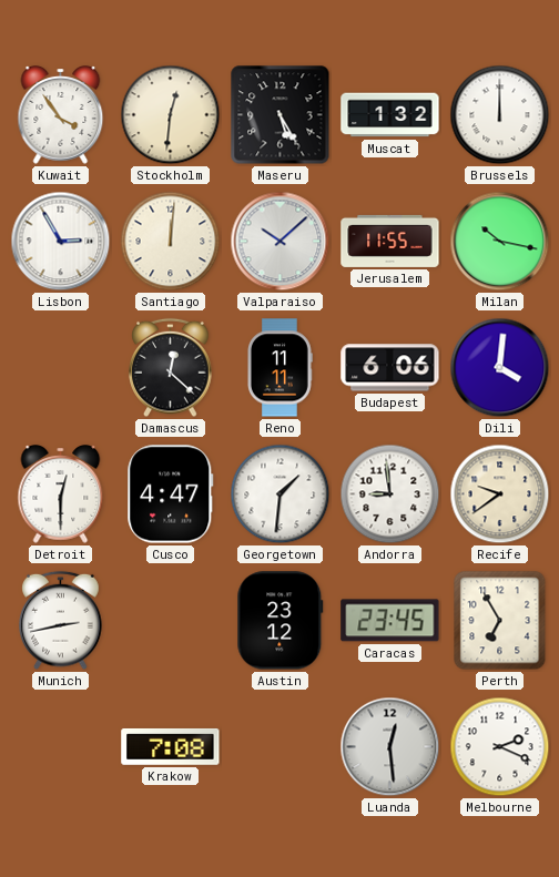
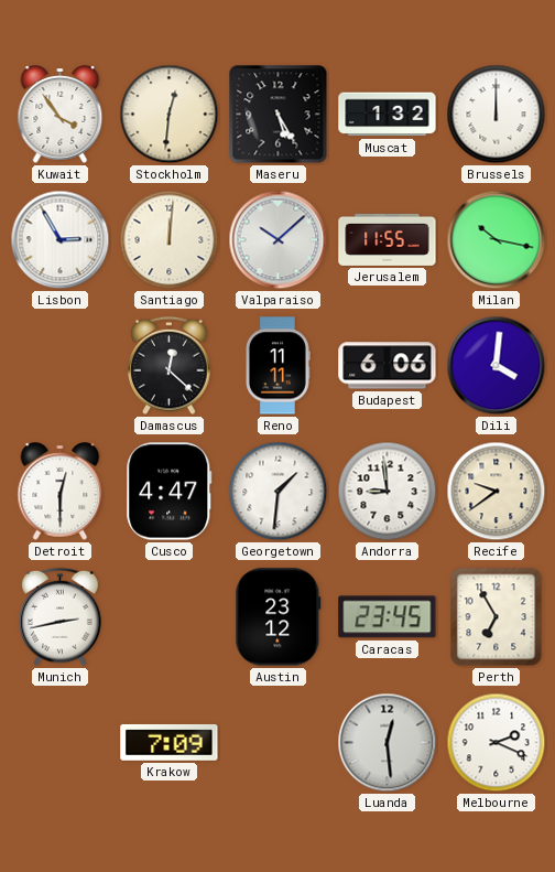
Krakow: 7:08 -> 7:09 (170, 742)
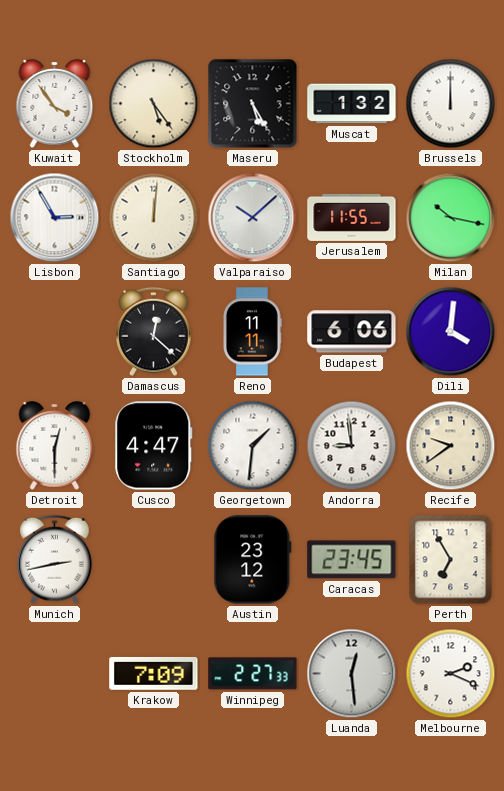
Stockholm: 12:31 -> 5:24 (154, 104)
Winnipeg: none -> 2:27 (253, 674)
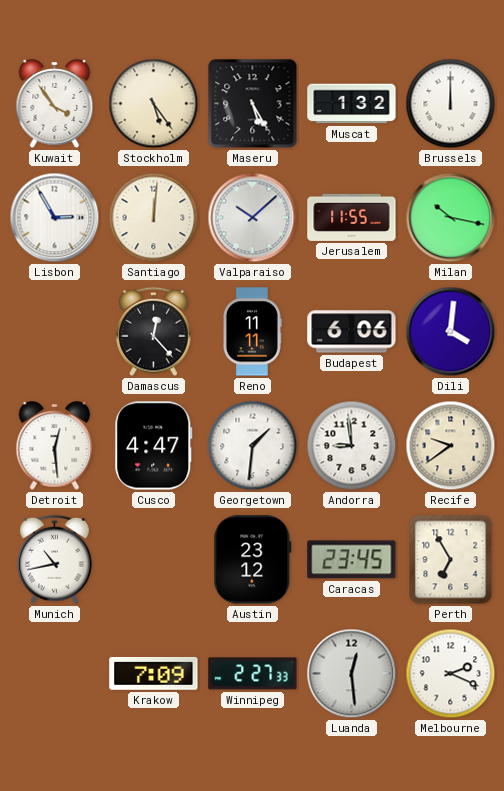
Damascus: 12:22 -> 12:23 (154, 332)
Detroit: 12:30 -> 12:29 (55, 446)
Munich: 2:43 -> 10:43 (55, 560)
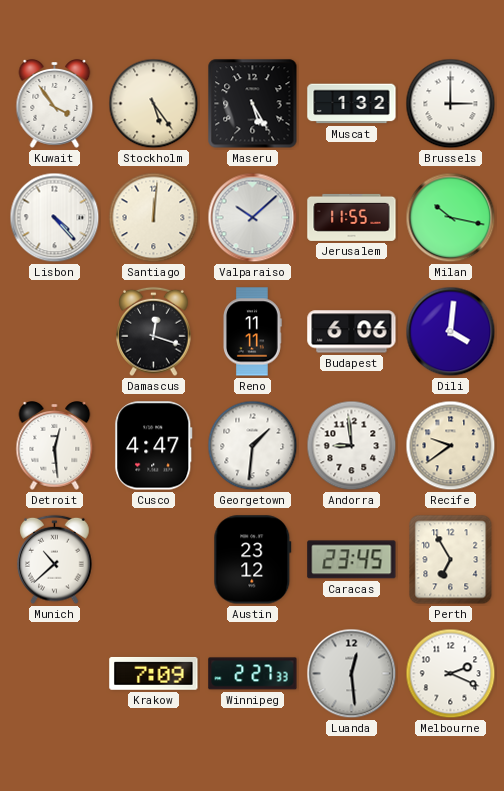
Brussels: 12:00 -> 3:00 (451, 104)
Lisbon: 2:55 -> 4:23 (55, 218)
Damascus: 12:23 -> 12:18 (154, 332)
Munich: 10:43 -> 10:38 (55, 560)
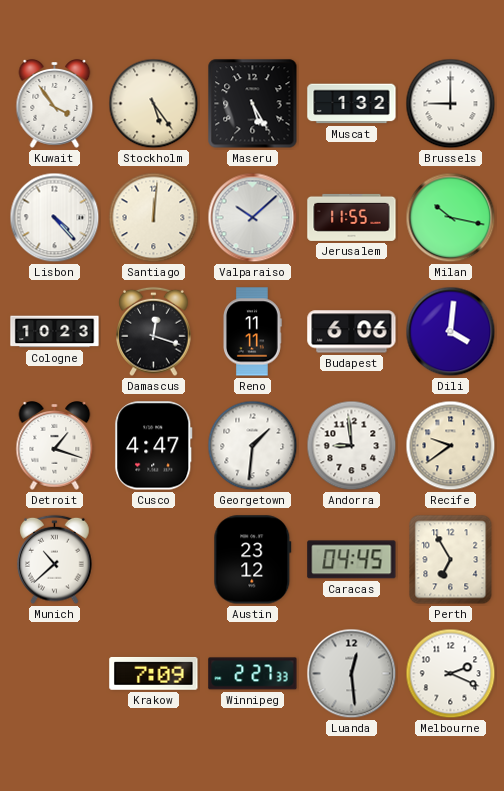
Brussels: 3:00 -> 9:00 (451, 104)
Cologne: none -> 10:23 (55, 332)
Detroit: 12:29 -> 1:18 (55, 446)
Caracas: 23:45 -> 04:45 (352, 560)
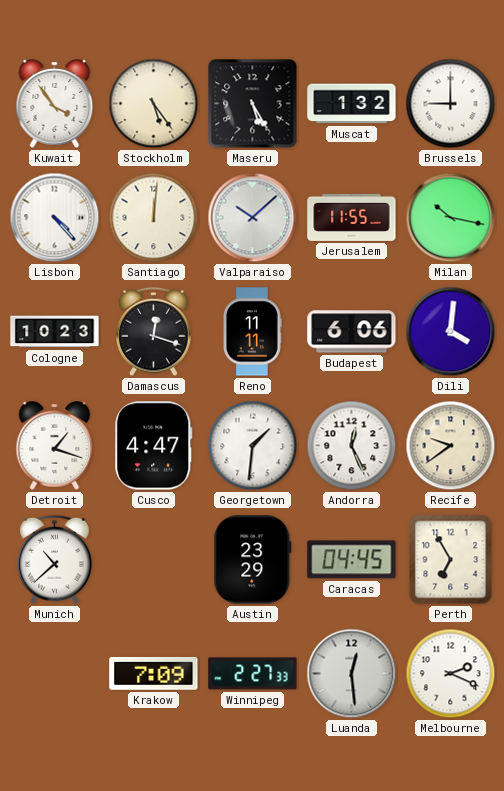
Andorra: 8:59 -> 12:26 (352, 446)
Austin: 23:12 -> 23:29 (253, 560)
